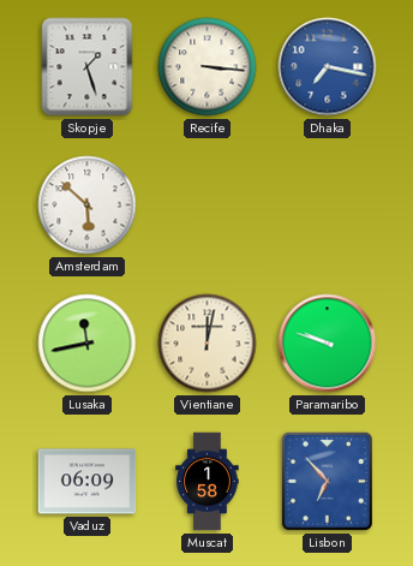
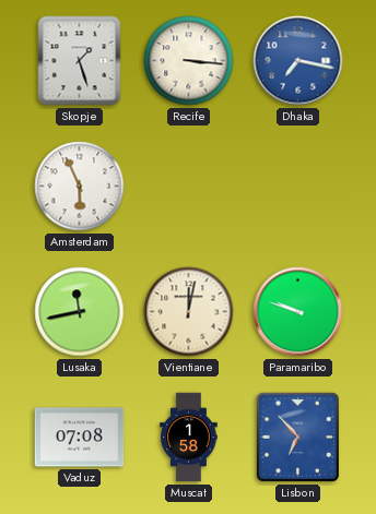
Amsterdam: 5:52 -> 5:56 (80, 187)
Vaduz: 06:09 -> 07:08 (80, 438)
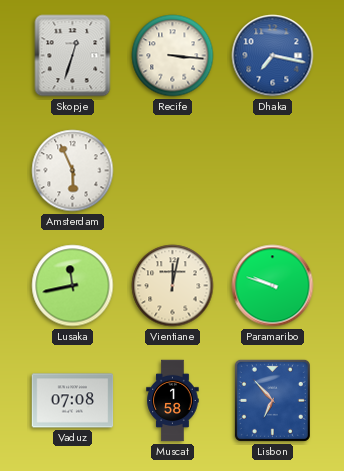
Skopje: 1:27 -> 12:33 (73, 56)
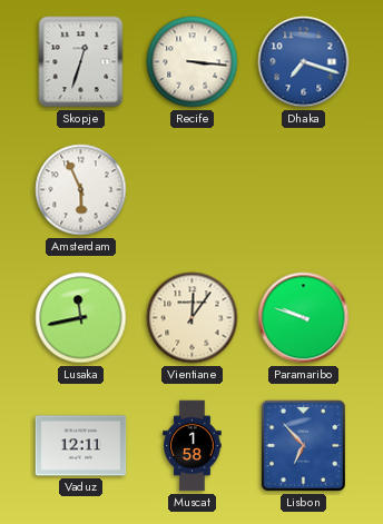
Dhaka: 7:17 -> 7:18 (304, 62)
Vientiane: 12:02 -> 12:06 (193, 318)
Vaduz: 07:08 -> 12:11 (81, 446)
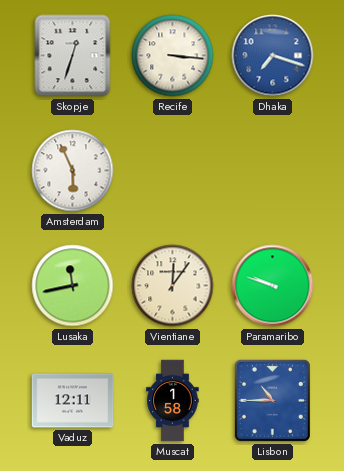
Lisbon: 6:53 -> 10:45 (272, 400)
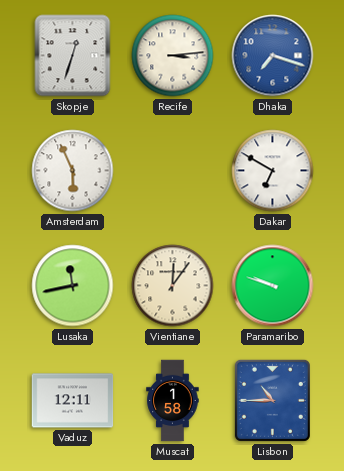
Recife: 3:16 -> 3:14 (173, 56)
Dakar: none -> 6:50 (273, 171)
